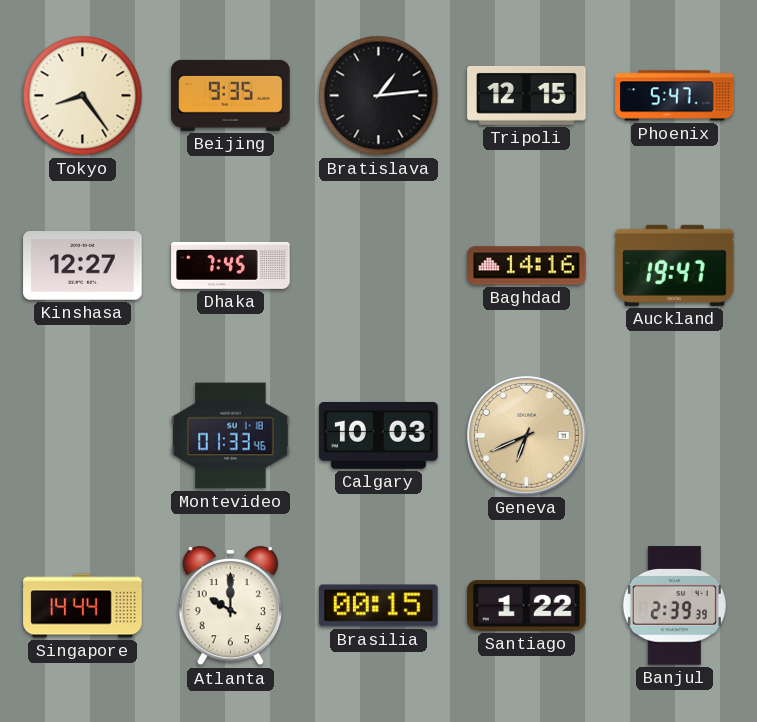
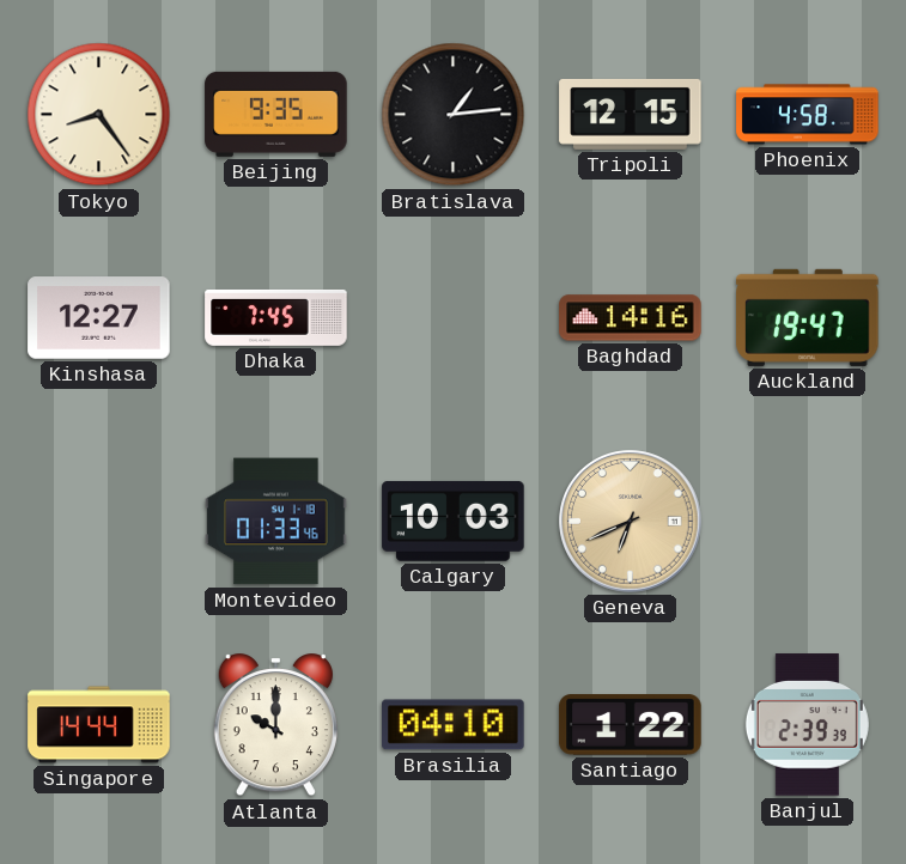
Phoenix: 5:47 -> 4:58 (808, 115)
Brasilia: 00:15 -> 04:10 (454, 725)
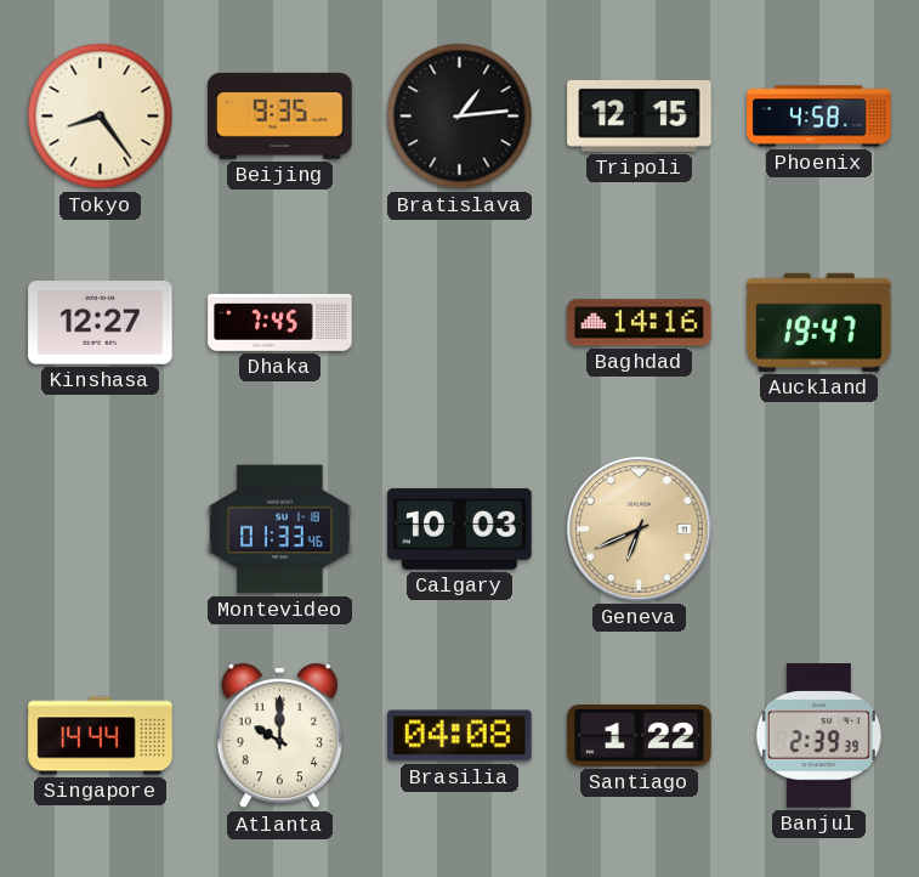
Brasilia: 04:10 -> 04:08 (460, 736)
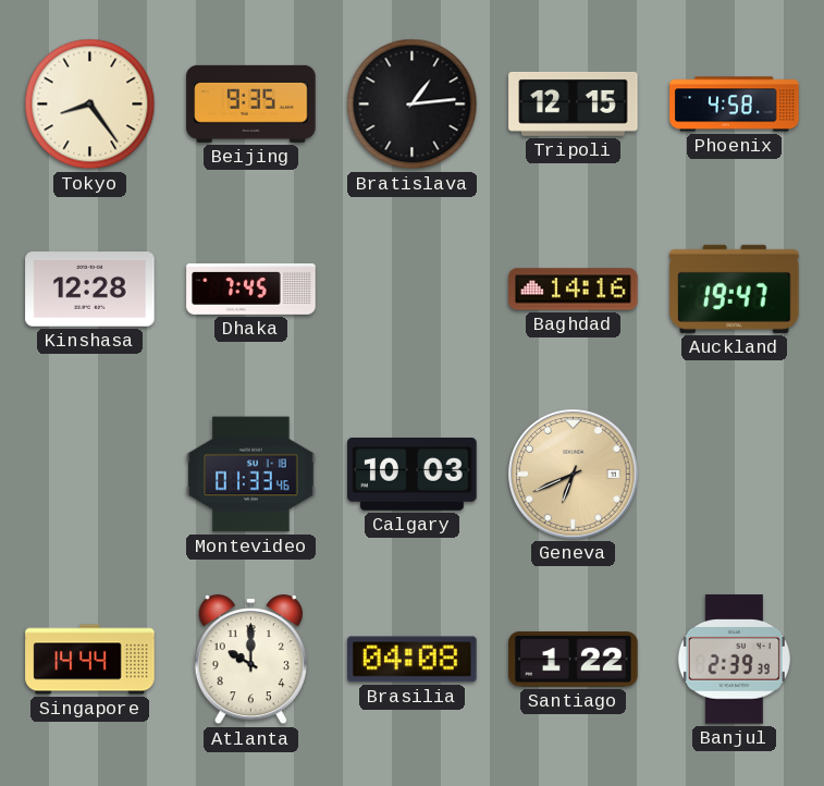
Kinshasa: 12:27 -> 12:28 (90, 290)
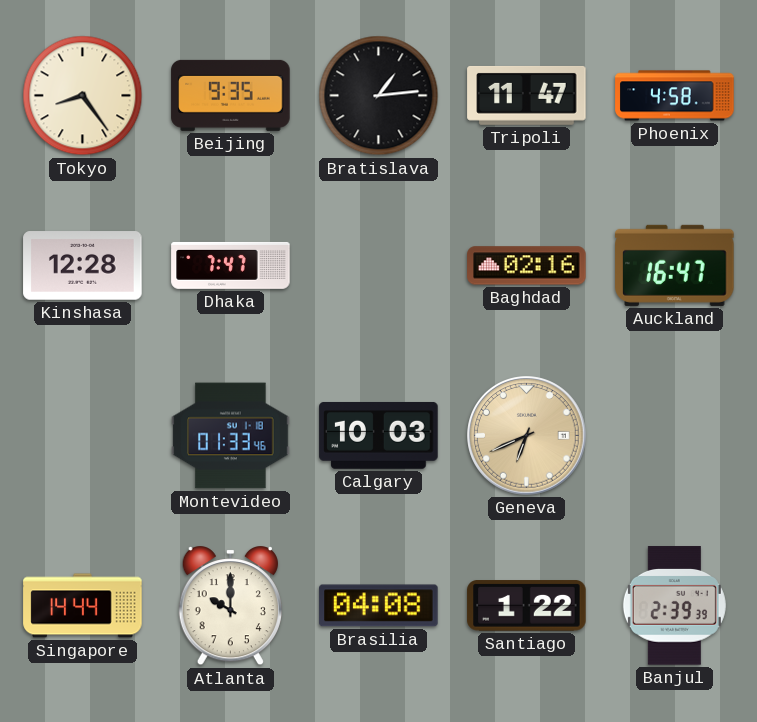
Tripoli: 12:15 -> 11:47 (527, 95)
Dhaka: 7:45 -> 7:47 (231, 265)
Baghdad: 14:16 -> 02:16 (527, 266)
Auckland: 19:47 -> 16:47 (675, 265)
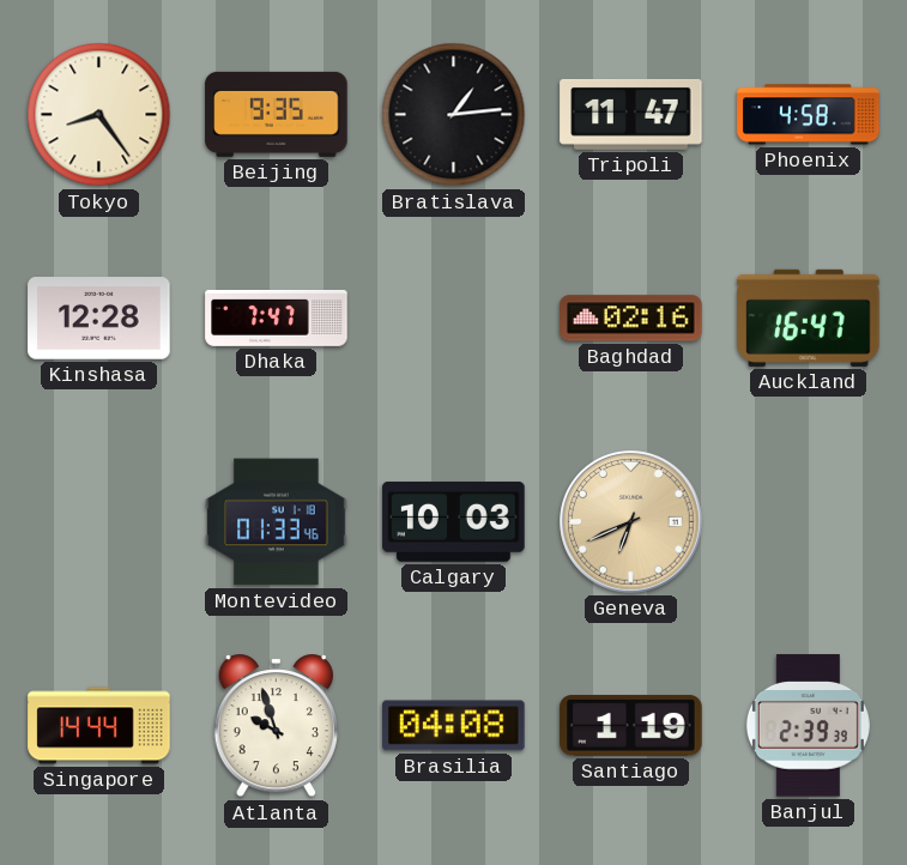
Atlanta: 10:00 -> 9:57 (276, 726)
Santiago: 1:22 -> 1:19 (631, 726)
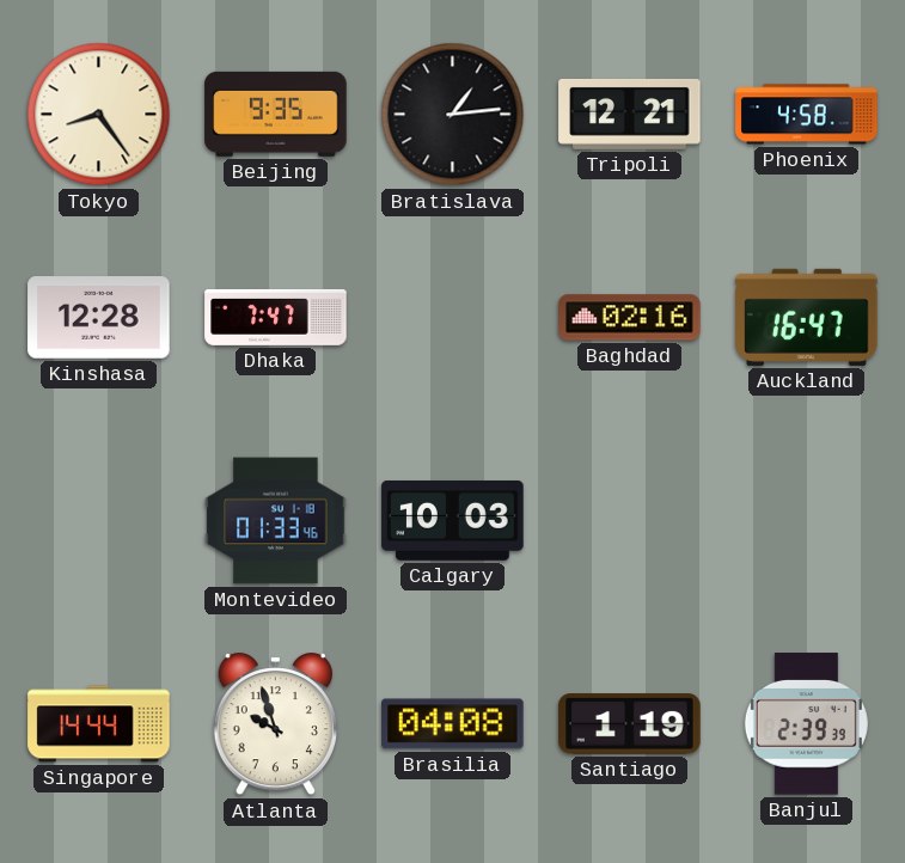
Tripoli: 11:47 -> 12:21 (630, 114)
Geneva: 6:41 -> none (631, 522)
